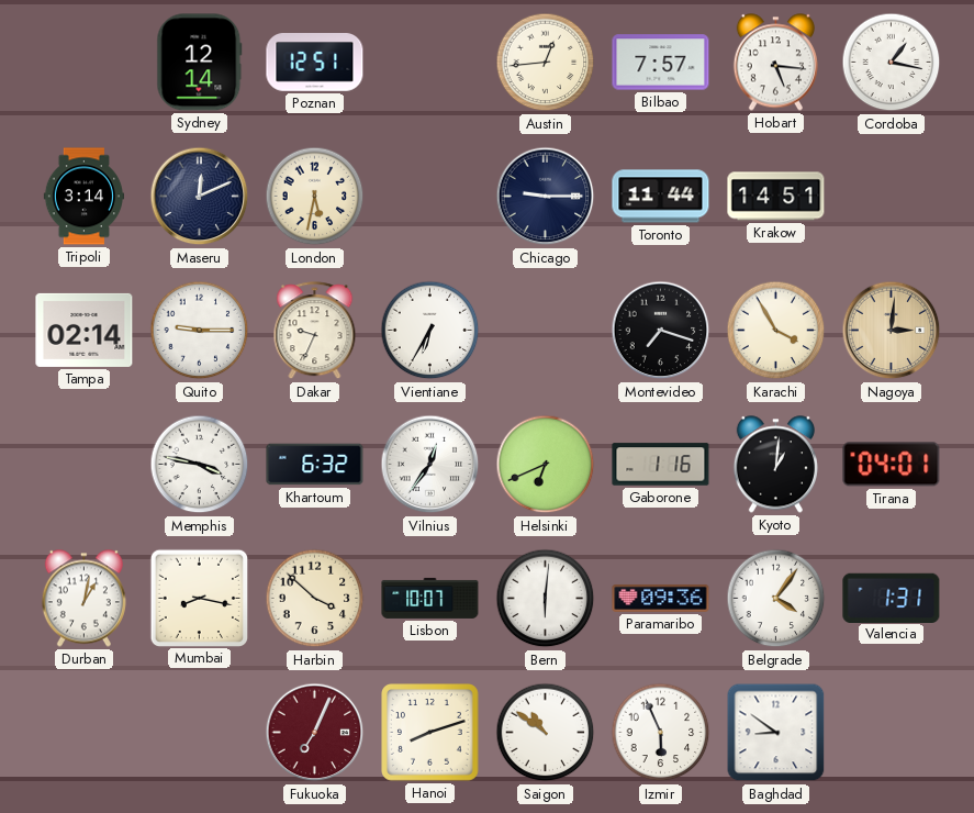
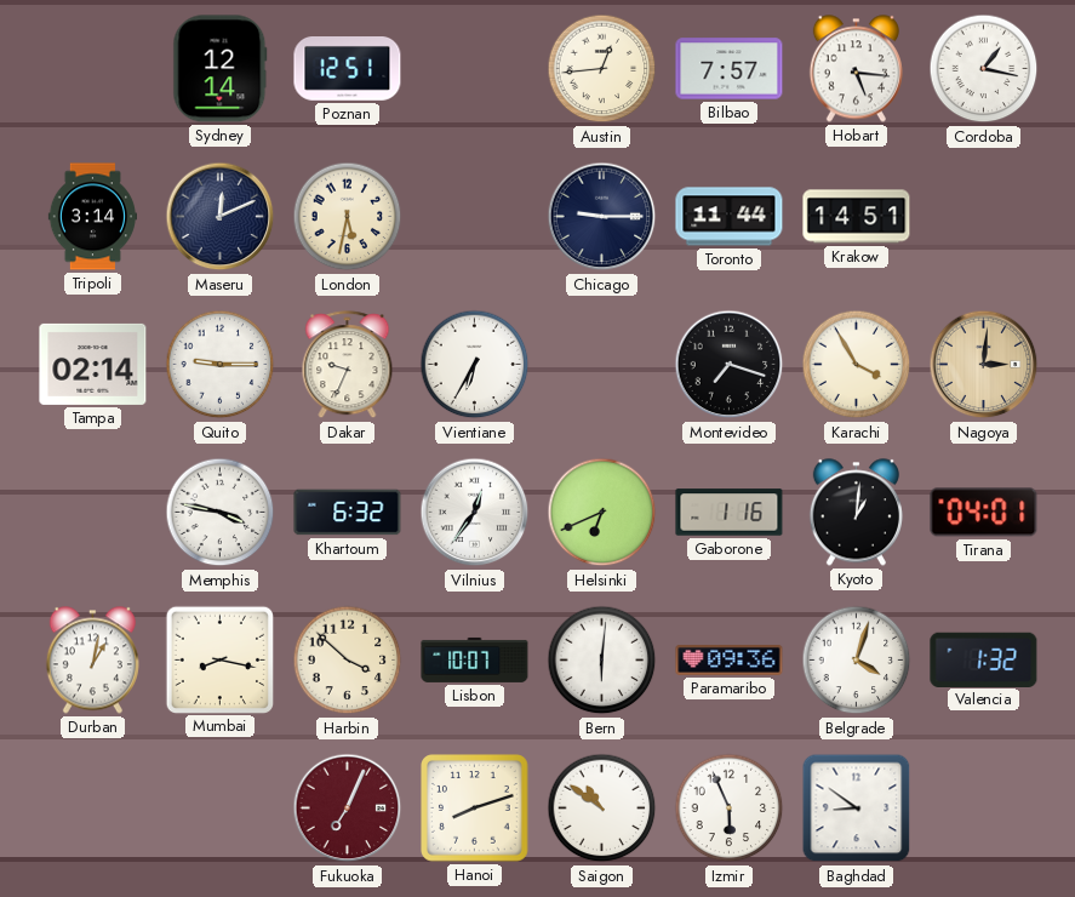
Belgrade: 4:06 -> 4:03 (857, 661)
Valencia: 1:31 -> 1:32 (984, 659)
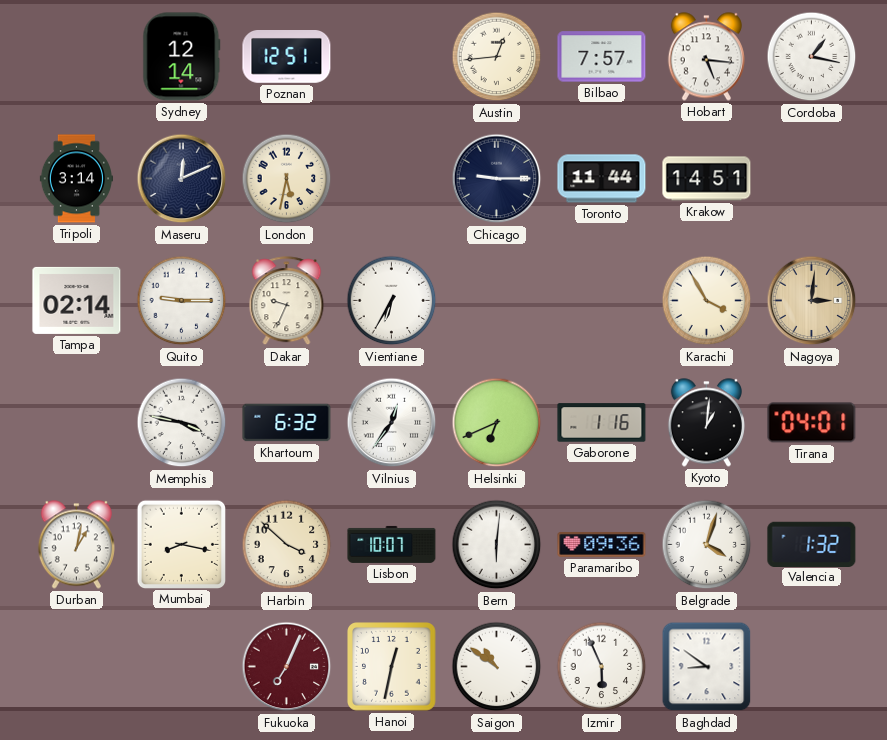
Montevideo: 7:18 -> none (730, 365)
Hanoi: 8:12 -> 12:32 (392, 667)
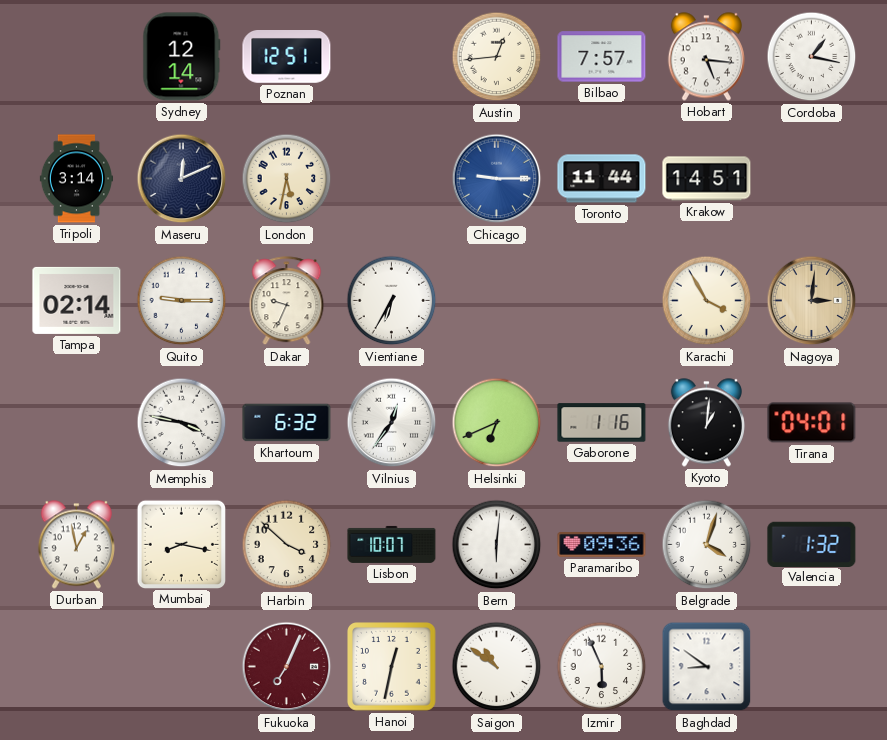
Chicago dial: navy -> blue (497, 179)
Durban: 1:02 -> 12:58 (76, 545)
